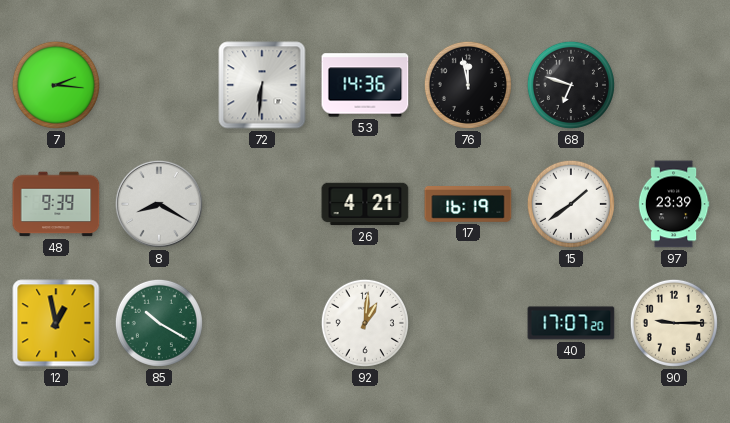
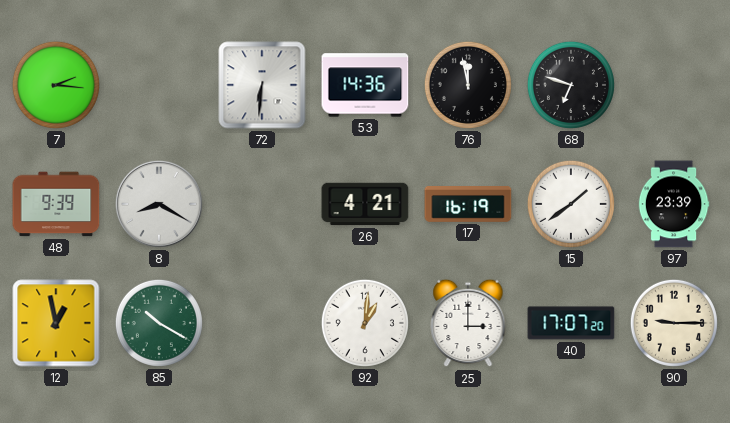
25: none -> 3:00 (468, 323)
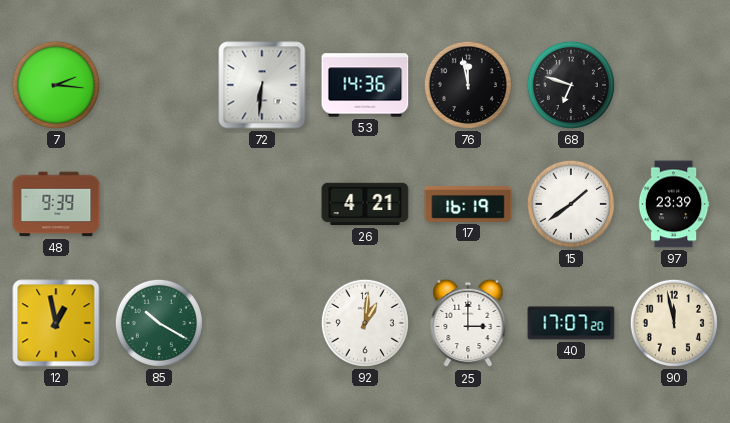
8: 8:20 -> none (159, 204)
90: 9:15 -> 11:58 (674, 323)
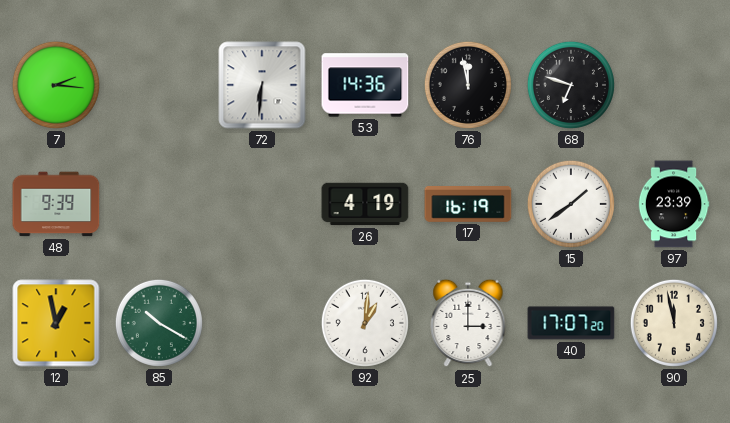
26: 4:21 -> 4:19 (365, 204)
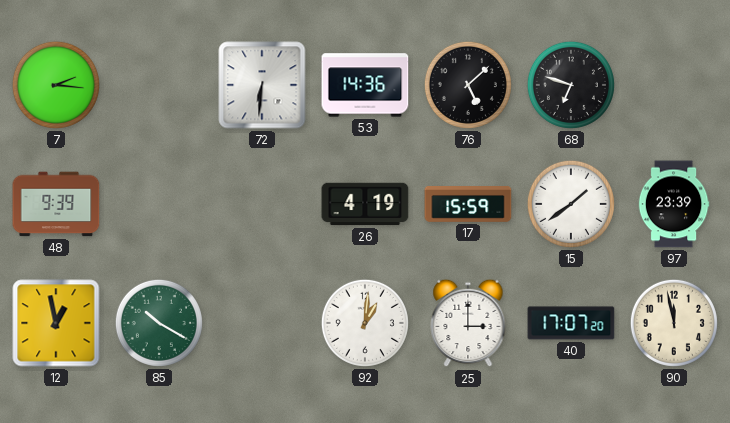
76: 11:58 -> 5:08 (468, 85)
17: 16:19 -> 15:59 (468, 205)
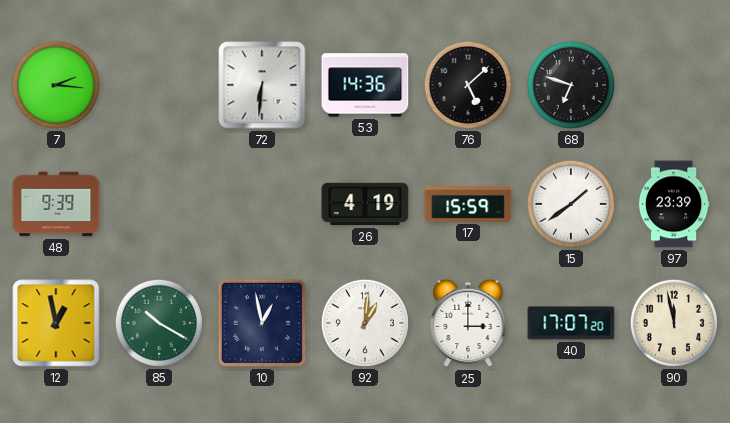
10: none -> 12:58 (262, 323)
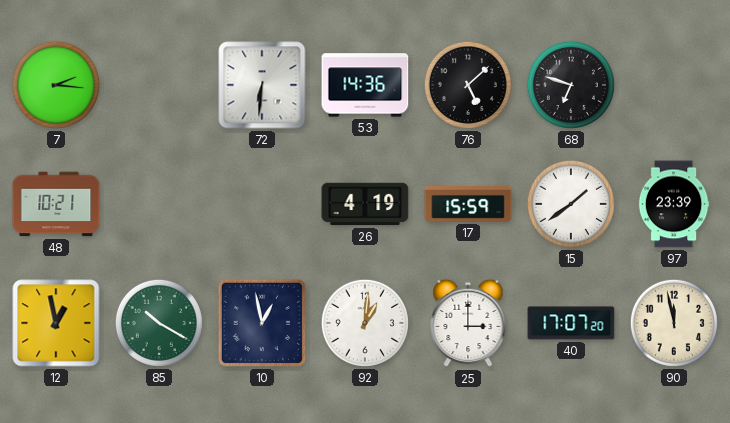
48: 9:39 -> 10:21 (56, 204)
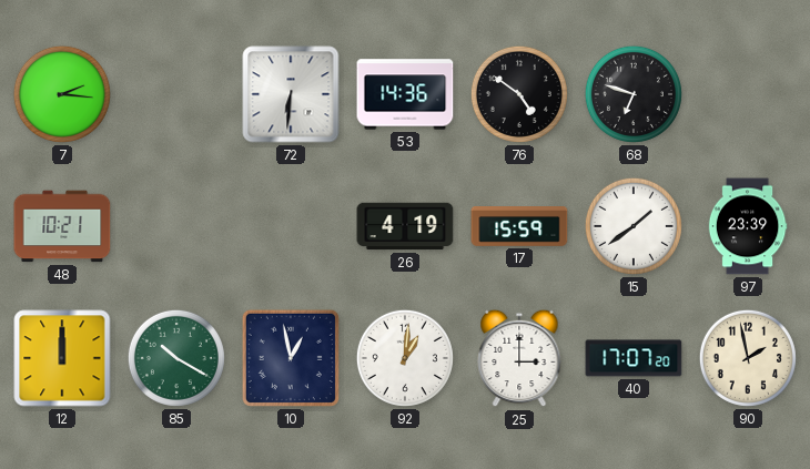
76: 5:08 -> 4:51 (519, 94)
12: 12:58 -> 12:00 (62, 358)
90: 11:58 -> 1:58 (748, 358)
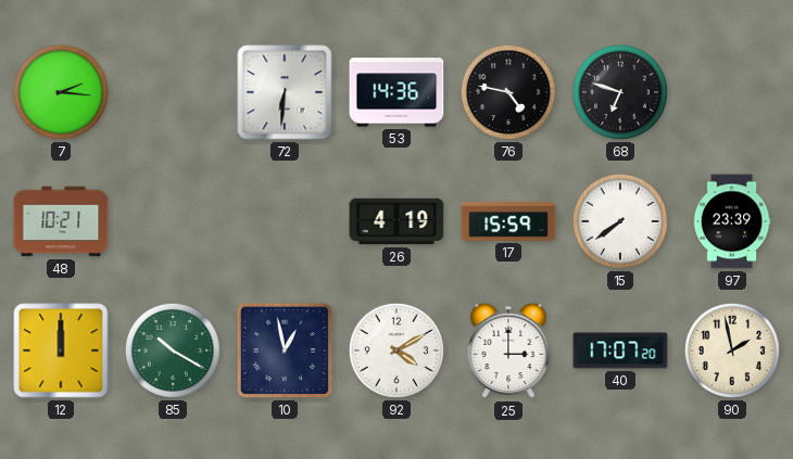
76: 4:51 -> 4:47 (508, 92)
15: 1:39 -> 7:39 (620, 221)
92: 1:01 -> 4:10 (396, 350)
